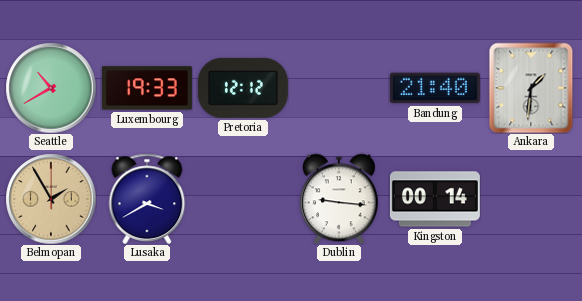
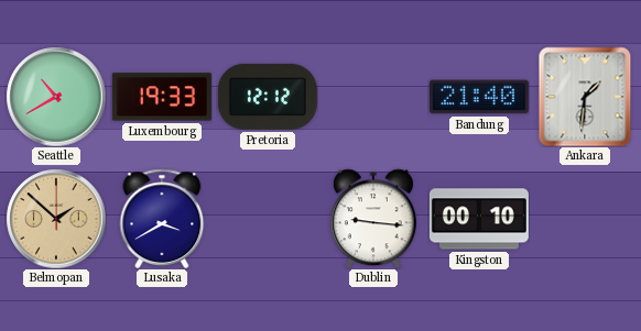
Belmopan: 1:55 -> 1:52 (56, 219)
Kingston: 00:14 -> 00:10 (479, 219)
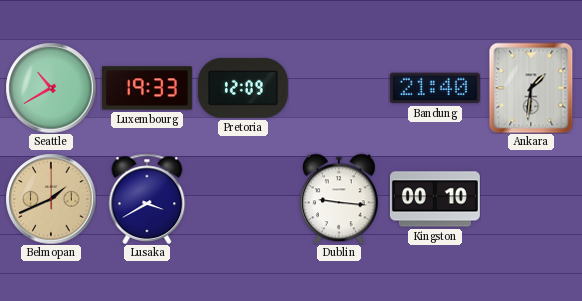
Pretoria: 12:12 -> 12:09 (243, 88)
Belmopan: 1:52 -> 1:41 (51, 199)
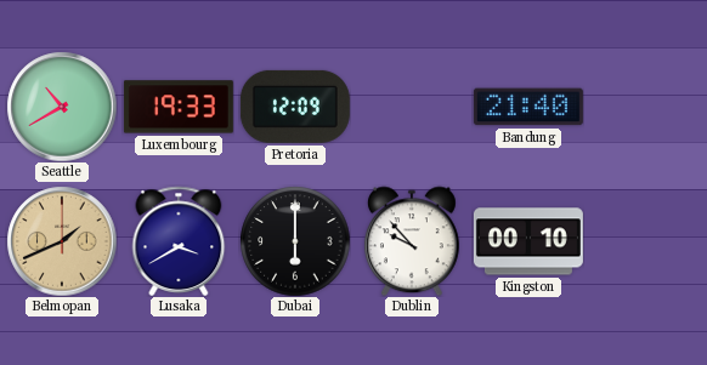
Ankara: 1:31 -> none (531, 88)
Dubai: none -> 6:00 (295, 241)
Dublin: 9:16 -> 9:53 (412, 241)
